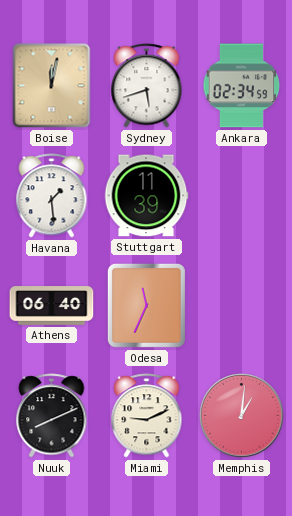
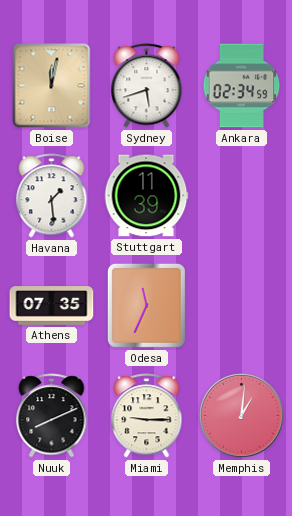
Athens: 06:40 -> 07:35 (52, 306)
Miami: 9:11 -> 9:15 (147, 416)
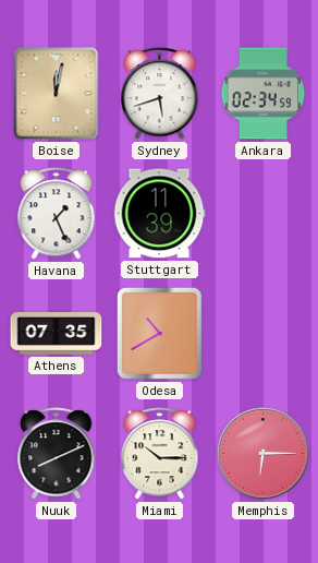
Havana: 1:29 -> 1:26 (57, 214)
Odesa: 11:34 -> 10:40 (159, 333)
Miami: 9:15 -> 10:15 (160, 454)
Memphis: 1:01 -> 6:15 (264, 454)
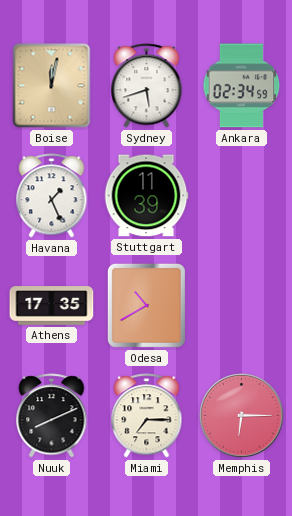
Athens: 07:35 -> 17:35 (52, 306)
Miami: 10:15 -> 7:15 (147, 416)
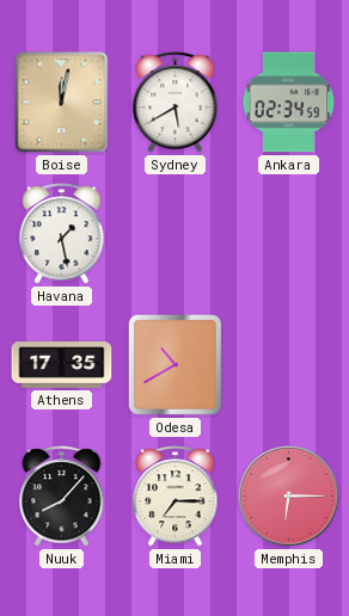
Sydney: 5:42 -> 5:40 (176, 103)
Havana: 1:26 -> 1:28 (62, 234)
Stuttgart: 11:39 -> none (146, 196)
Nuuk: 8:11 -> 8:07 (62, 497)
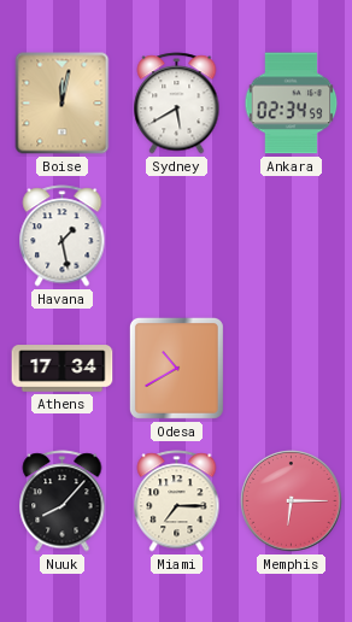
Athens: 17:35 -> 17:34 (63, 369)
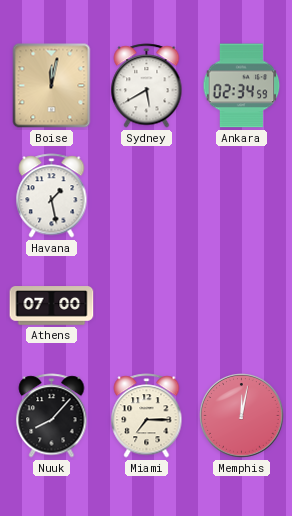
Athens: 17:34 -> 07:00 (52, 306)
Odesa: 10:40 -> none (176, 368)
Memphis: 6:15 -> 12:02 (242, 416)
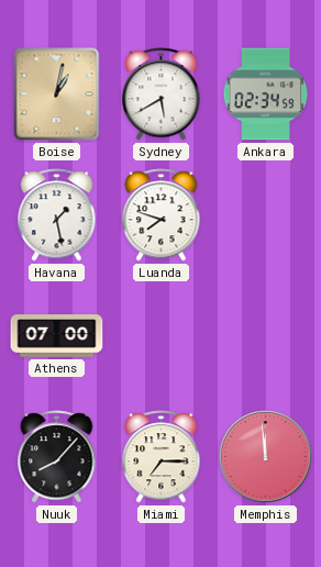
Boise: 12:02 -> 1:02 (57, 94)
Luanda: none -> 7:48 (162, 215)
Memphis: 12:02 -> 11:59 (266, 457)
